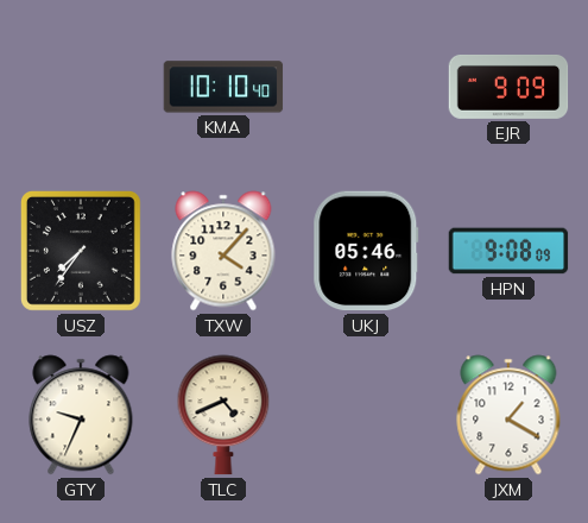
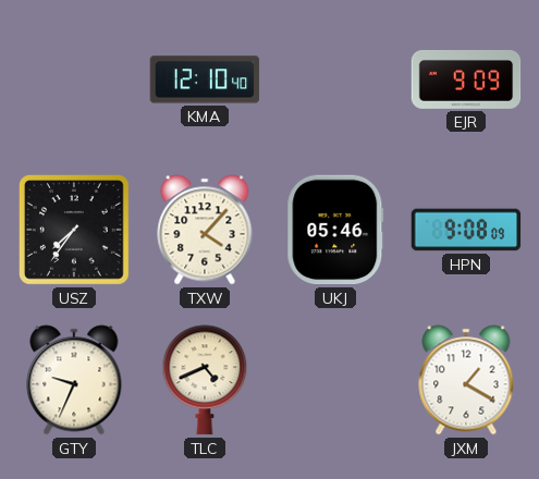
KMA: 10:10 -> 12:10 (205, 79)
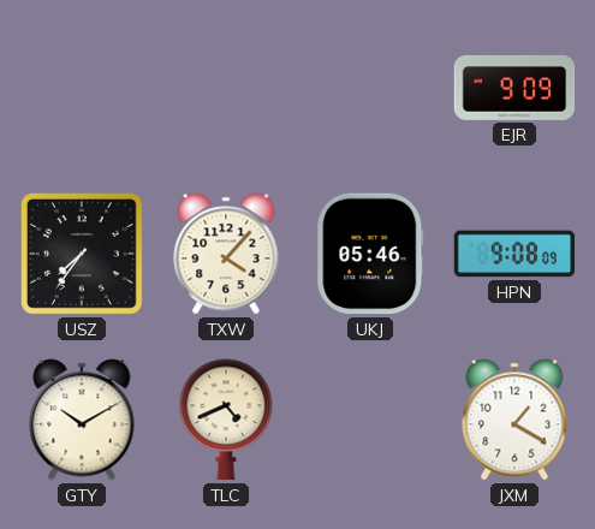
KMA: 12:10 -> none (205, 79)
GTY: 9:34 -> 10:10 (82, 420)
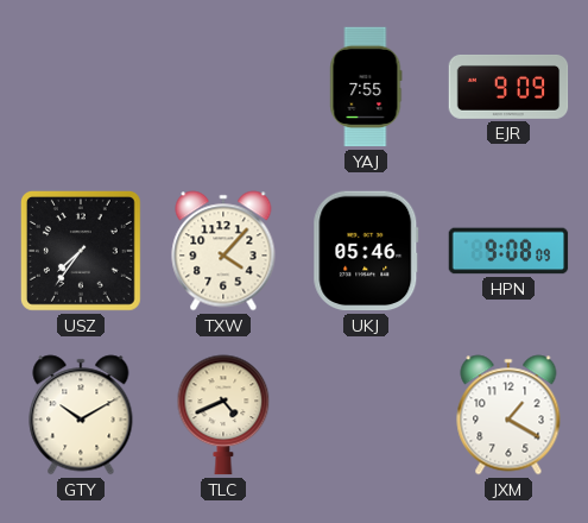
YAJ: none -> 7:55 (366, 87)
